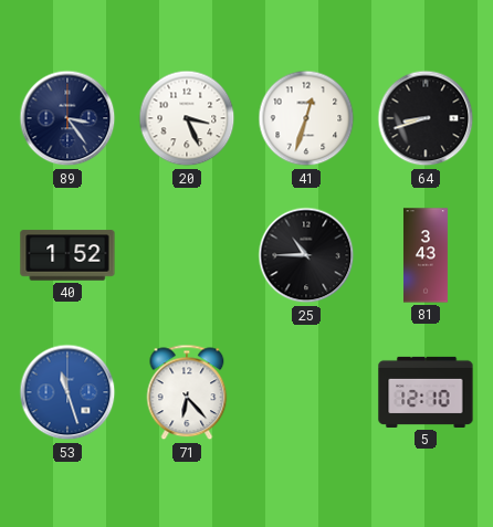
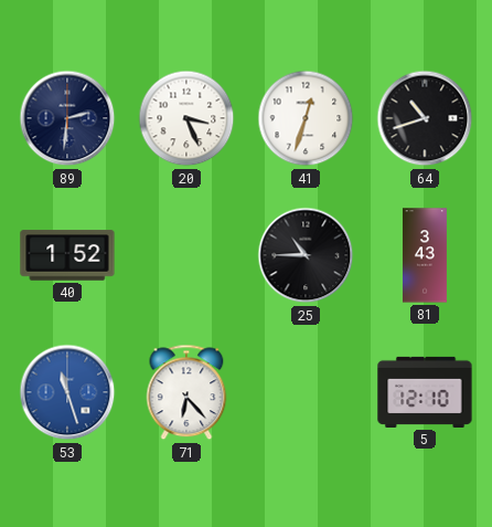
89: 3:24 -> 2:31 (67, 118)
64: 8:42 -> 10:42 (425, 118)
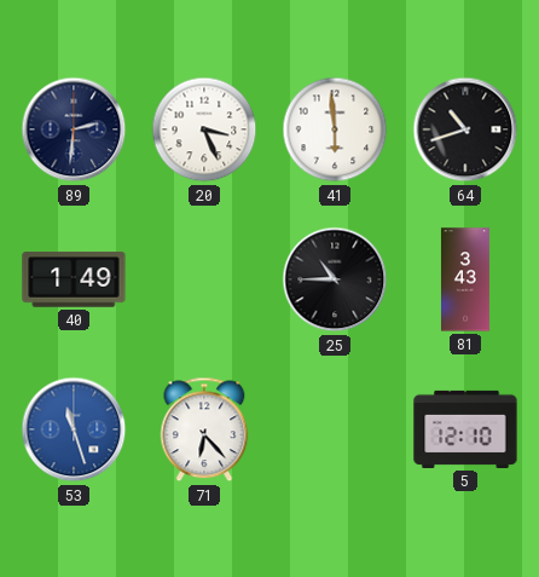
41: 12:33 -> 5:59 (335, 129)
40: 1:52 -> 1:49 (74, 279)
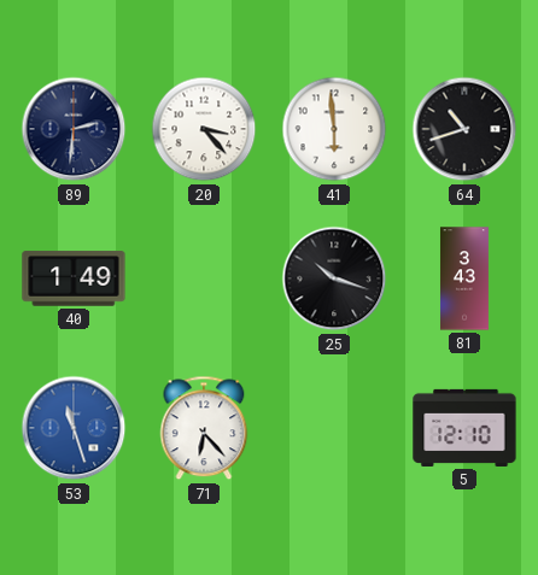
20: 3:26 -> 3:23 (204, 129)
25: 10:45 -> 10:18 (334, 278)
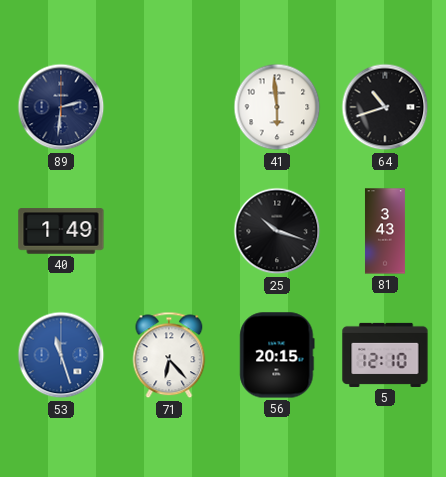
20: 3:23 -> none (204, 129)
56: none -> 20:15 (277, 355)
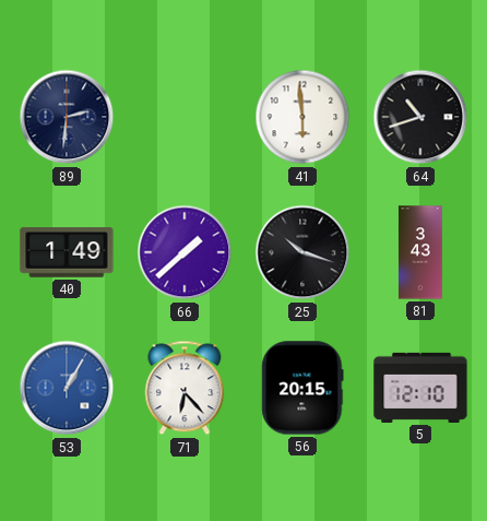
66: none -> 1:38 (185, 252)
53: 11:27 -> 1:05 (67, 388)
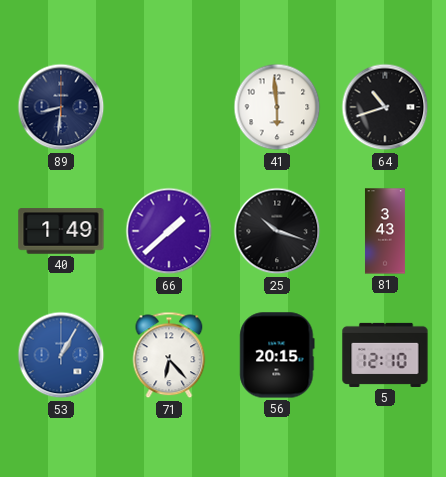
89: 2:31 -> 8:31 (61, 107)
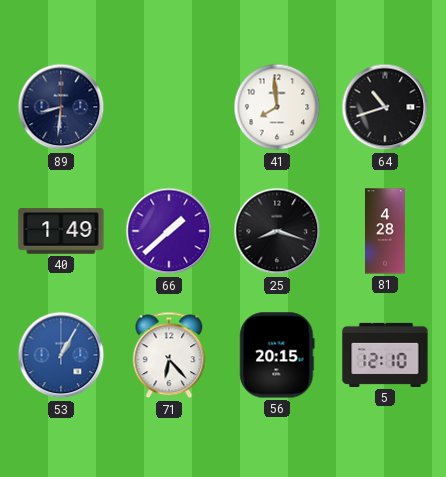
41: 5:59 -> 7:59 (277, 107)
25: 10:18 -> 8:18 (277, 231)
81: 3:43 -> 4:28 (385, 231)
